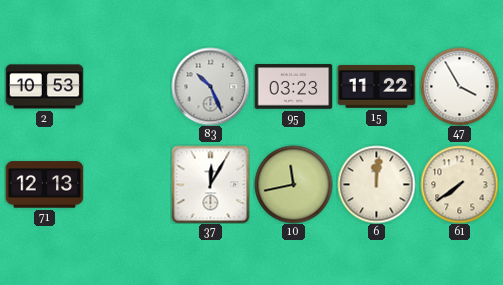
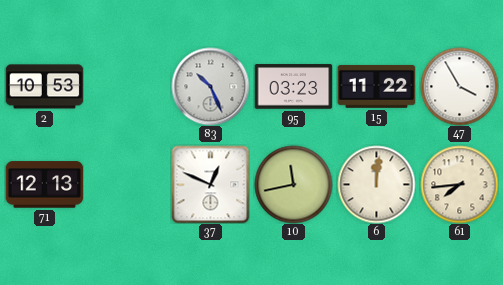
37: 12:05 -> 12:49 (210, 184)
61: 7:39 -> 7:44 (459, 184)
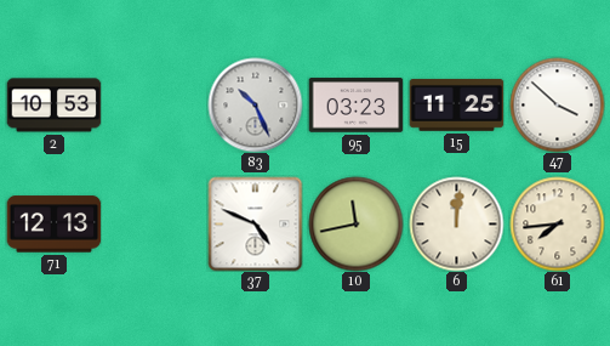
15: 11:22 -> 11:25 (456, 104)
47: 3:55 -> 3:52 (557, 104)
37: 12:49 -> 4:49 (255, 223)
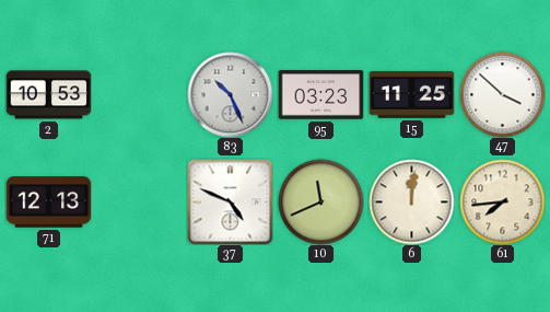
10: 11:43 -> 11:41 (320, 201)
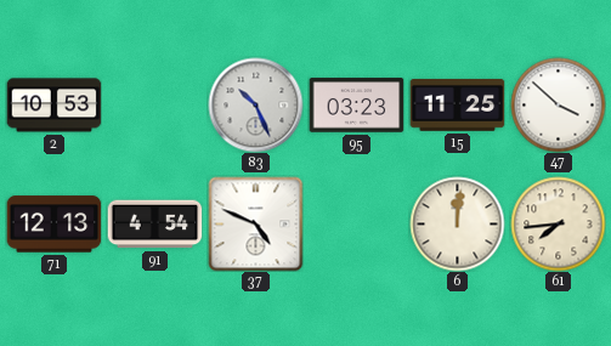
91: none -> 4:54 (154, 225)
10: 11:41 -> none (320, 201)
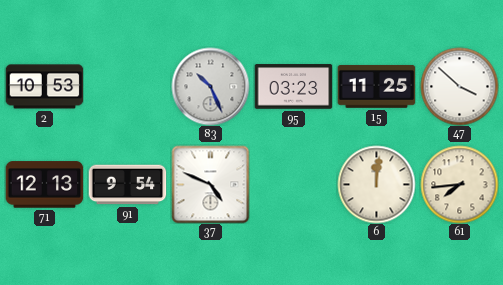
91: 4:54 -> 9:54 (127, 185)
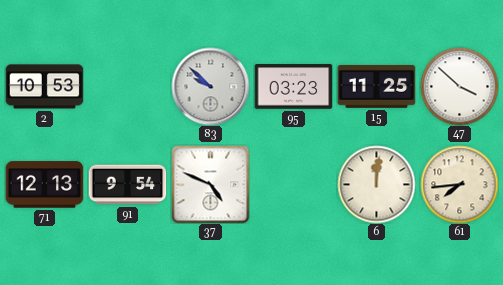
83: 10:26 -> 9:52 (210, 86)
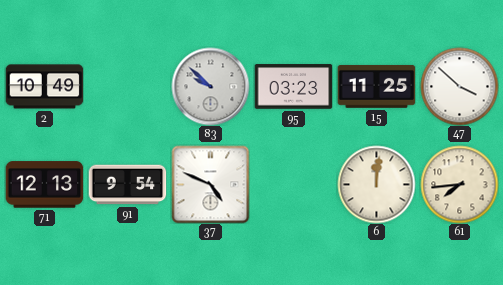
2: 10:53 -> 10:49 (44, 87)
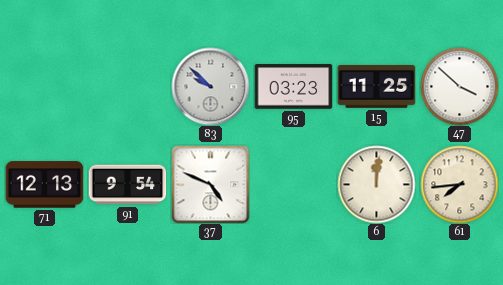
2: 10:49 -> none (44, 87)
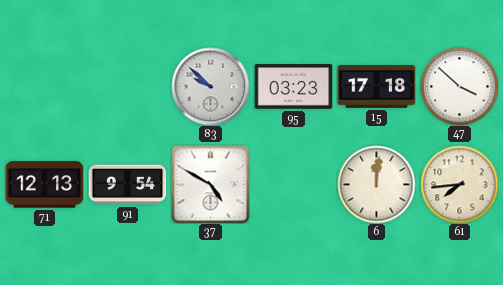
15: 11:25 -> 17:18 (376, 86)
37: 4:49 -> 4:50 (210, 184)
